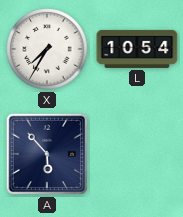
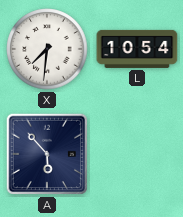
X: 7:35 -> 7:31 (47, 49)
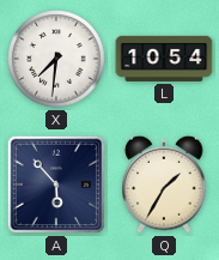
Q: none -> 1:35 (164, 185)
